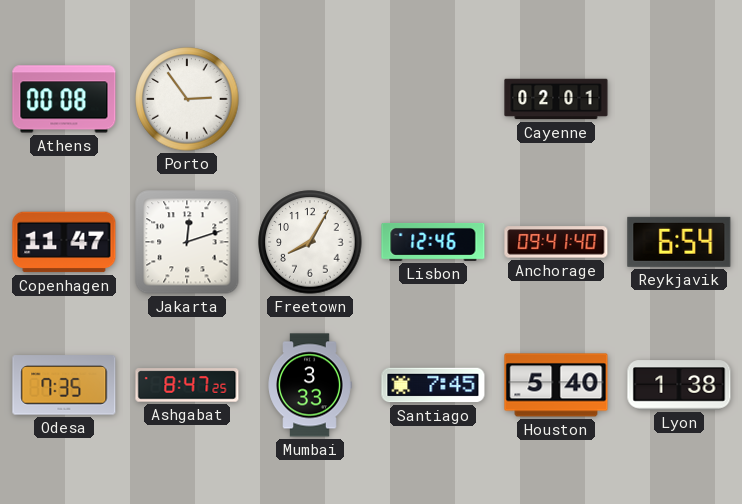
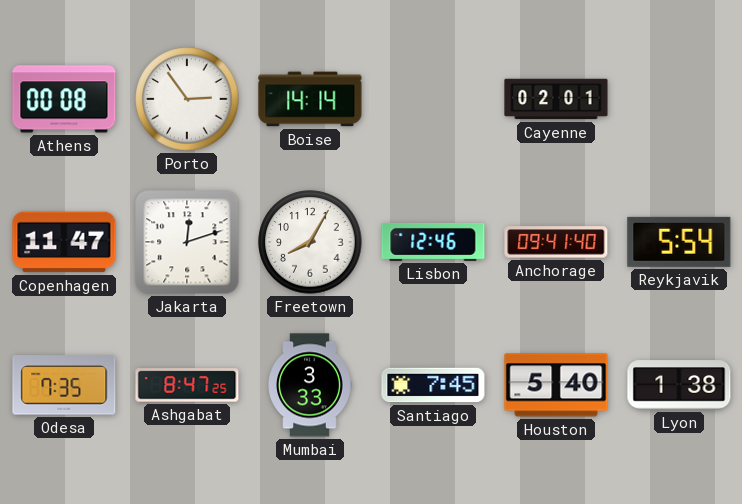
Boise: none -> 14:14 (310, 99)
Reykjavik: 6:54 -> 5:54 (679, 242)
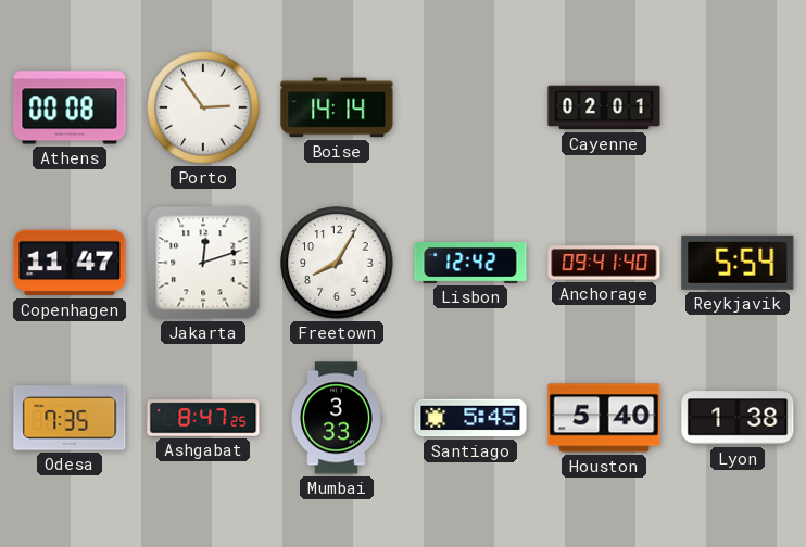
Lisbon: 12:46 -> 12:42 (470, 263)
Santiago: 7:45 -> 5:45 (470, 418)
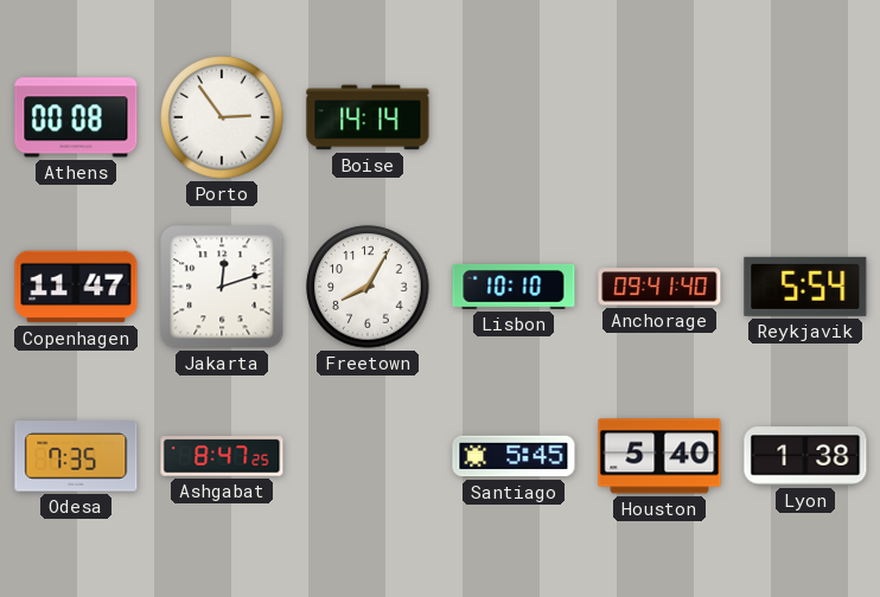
Cayenne: 02:01 -> none (604, 107)
Lisbon: 12:42 -> 10:10 (514, 287)
Mumbai: 3:33 -> none (337, 418)
